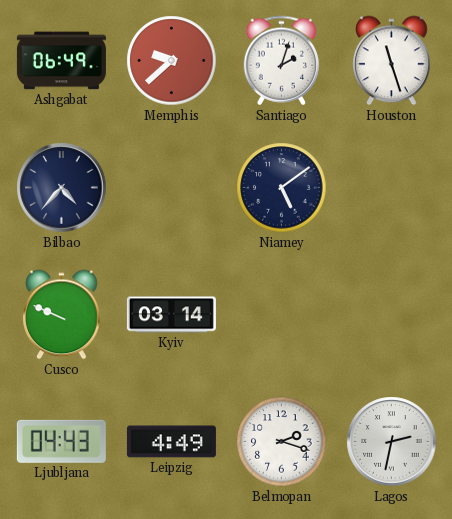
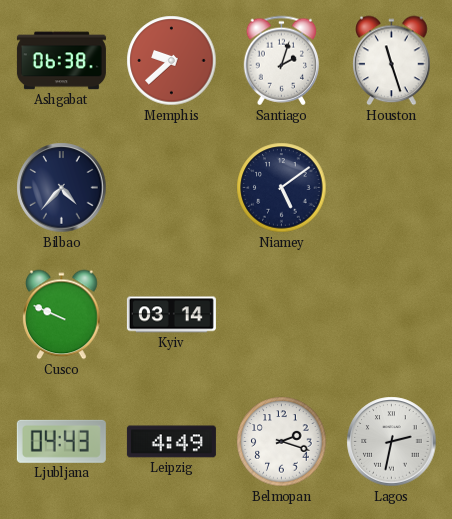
Ashgabat: 06:49 -> 06:38 (61, 61)
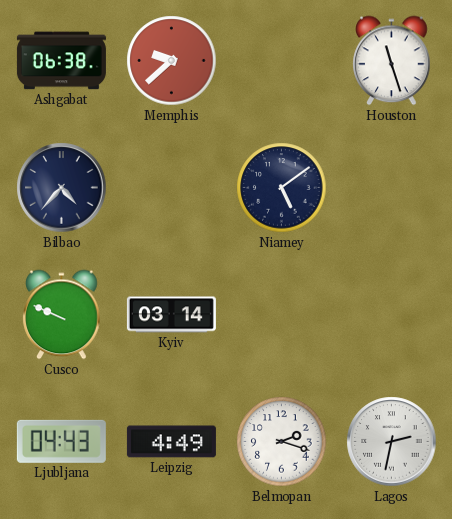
Santiago: 2:03 -> none (281, 61)
